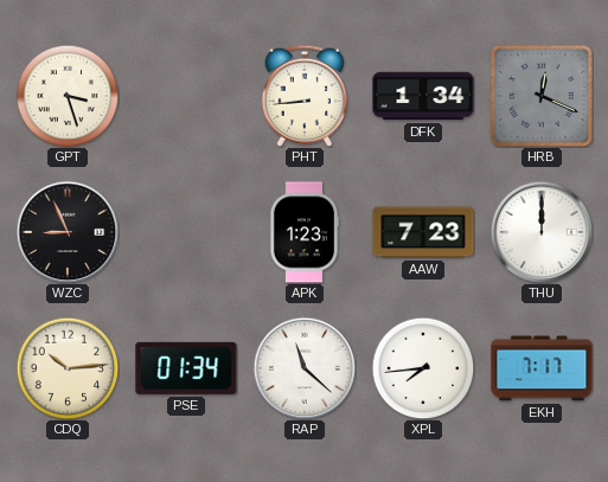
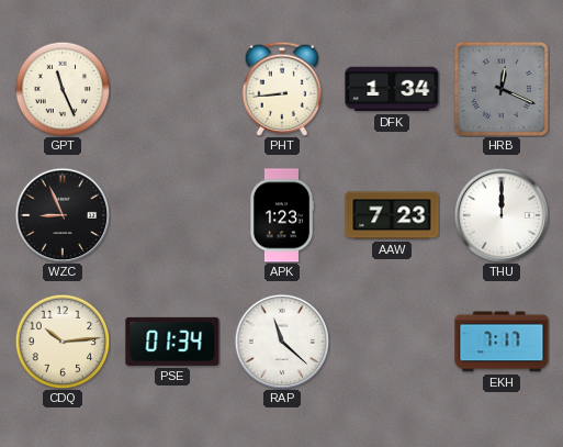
GPT: 3:27 -> 11:26 (63, 89)
XPL: 7:44 -> none (423, 368)
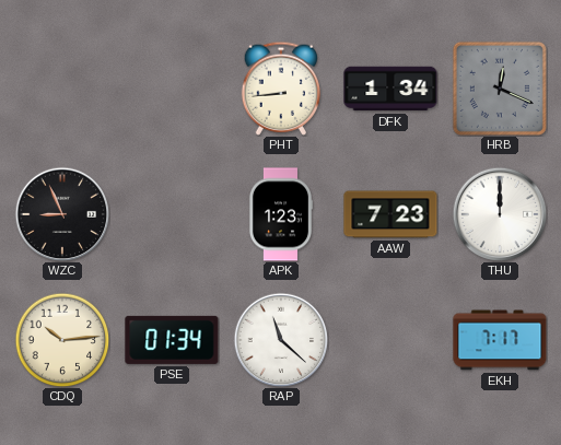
GPT: 11:26 -> none (63, 89)
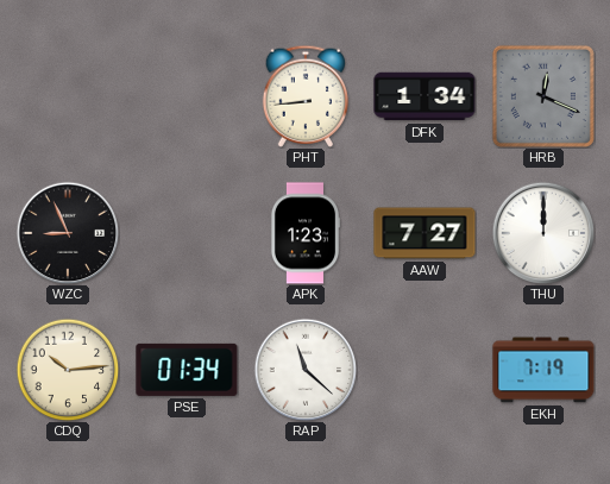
AAW: 7:23 -> 7:27 (425, 233)
EKH: 7:17 -> 7:19 (543, 370)
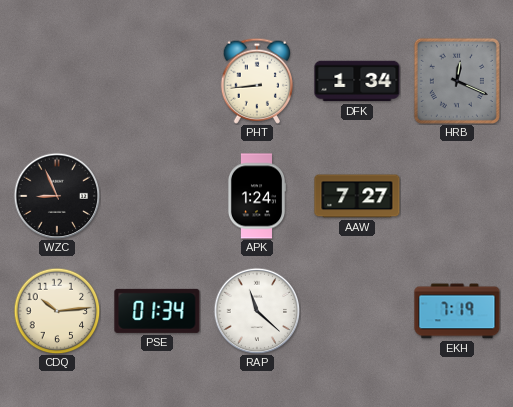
APK: 1:23 -> 1:24 (257, 196)
THU: 12:00 -> none (543, 233)
